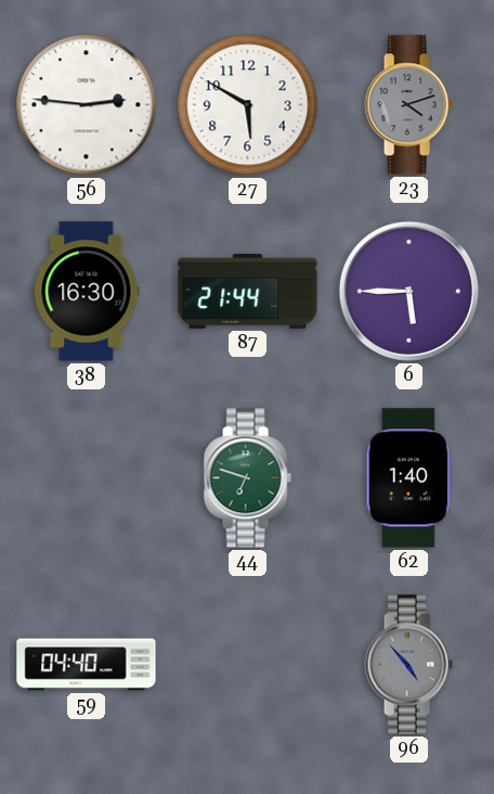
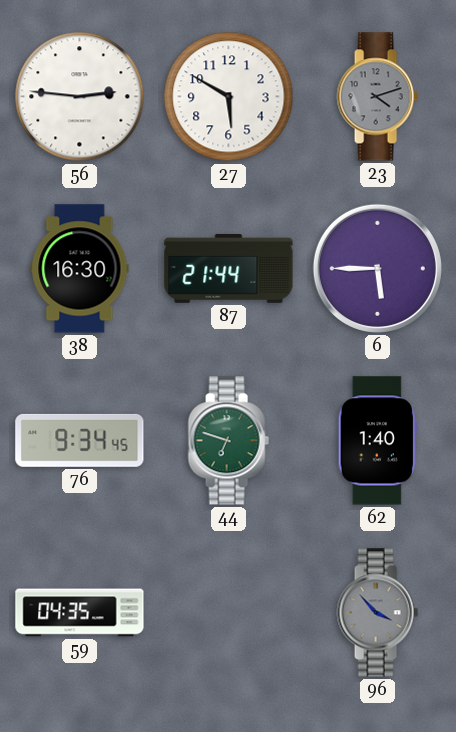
76: none -> 9:34 (80, 440)
59: 04:40 -> 04:35 (80, 613)
96: 4:53 -> 3:53 (377, 613)
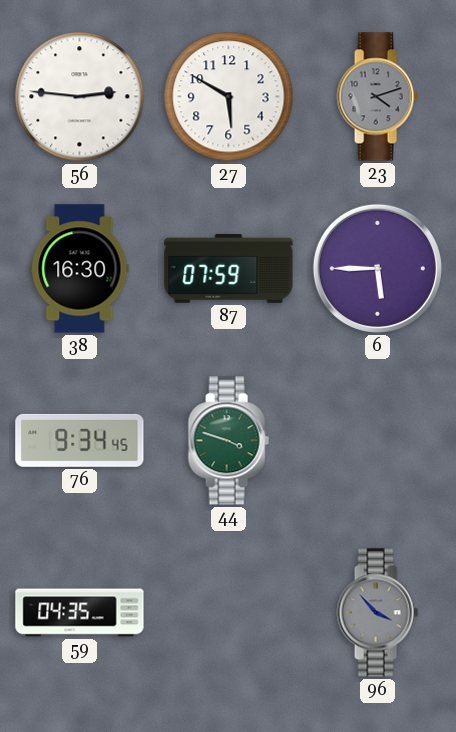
87: 21:44 -> 07:59 (229, 268)
44: 6:48 -> 3:48 (228, 441)
62: 1:40 -> none (377, 441)
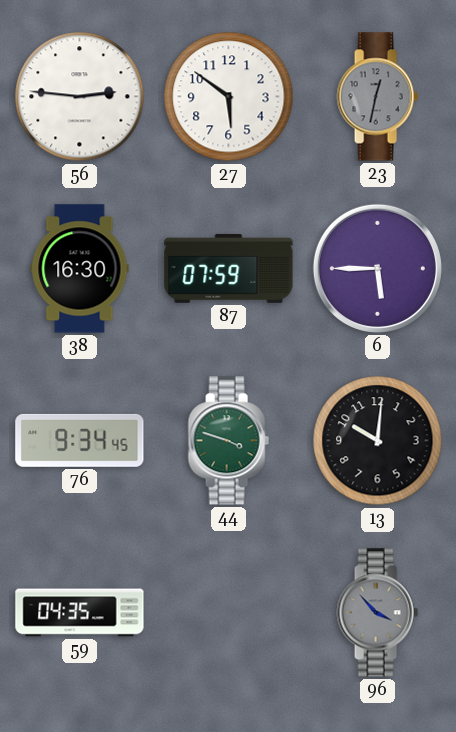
27: 5:50 -> 5:51 (229, 97)
23: 4:12 -> 12:32 (377, 97)
13: none -> 10:01 (378, 441)
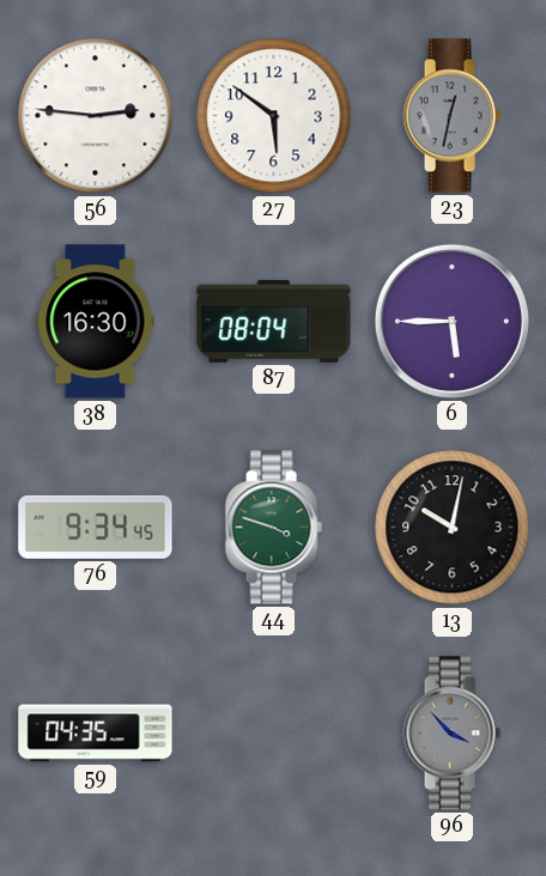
87: 07:59 -> 08:04 (274, 321)
13: 10:01 -> 10:02 (453, 528)
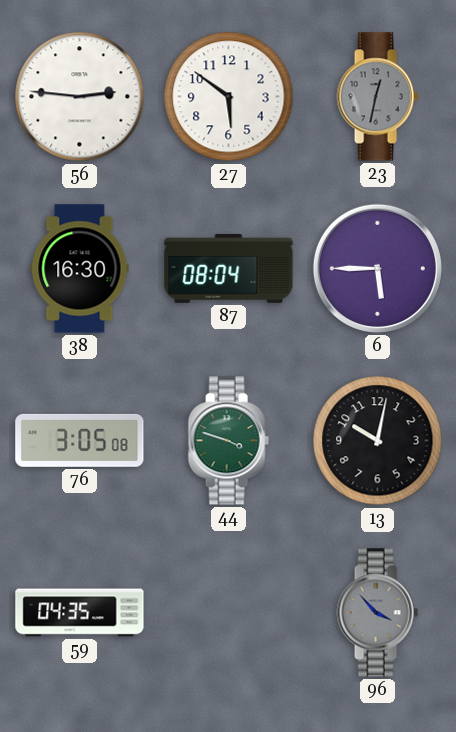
76: 9:34 -> 3:05 (80, 440)
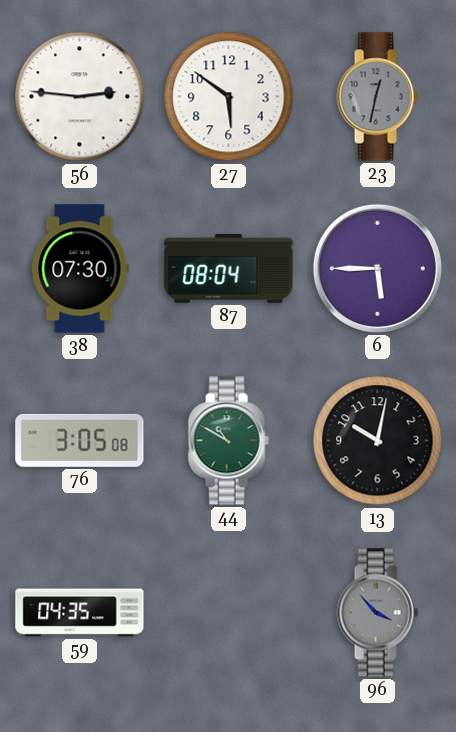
38: 16:30 -> 07:30 (80, 269)
44: 3:48 -> 10:50 (228, 441)
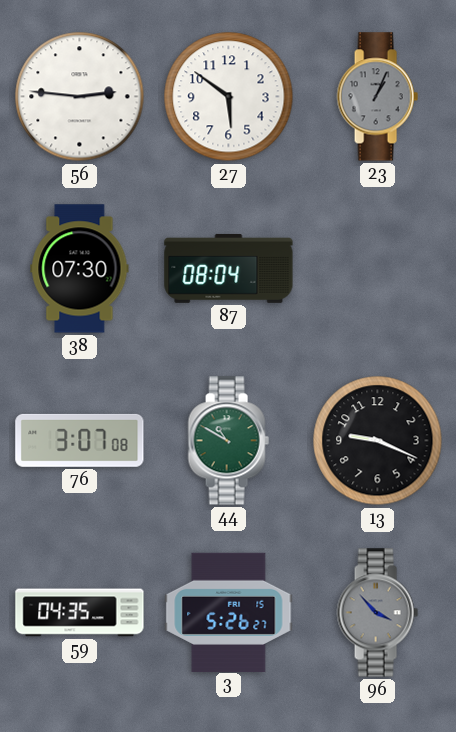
23: 12:32 -> 1:04 (377, 97)
6: 5:45 -> none (377, 268)
76: 3:05 -> 3:07 (80, 440)
13: 10:02 -> 9:19 (378, 441)
3: none -> 5:26 (229, 612)
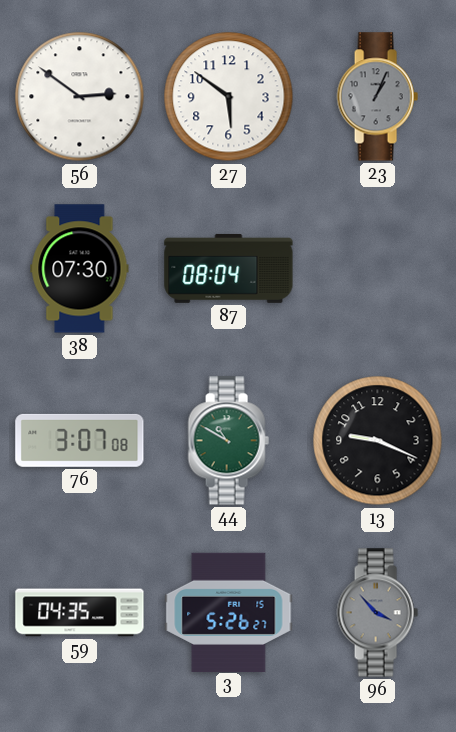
56: 2:46 -> 2:51 (80, 97)
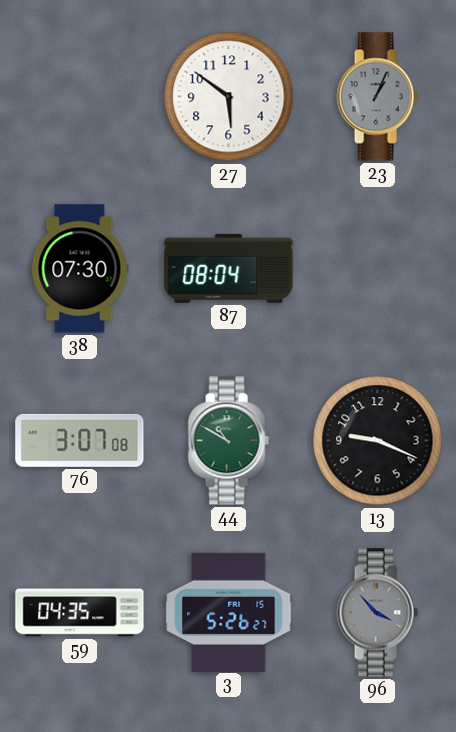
56: 2:51 -> none (80, 97)
